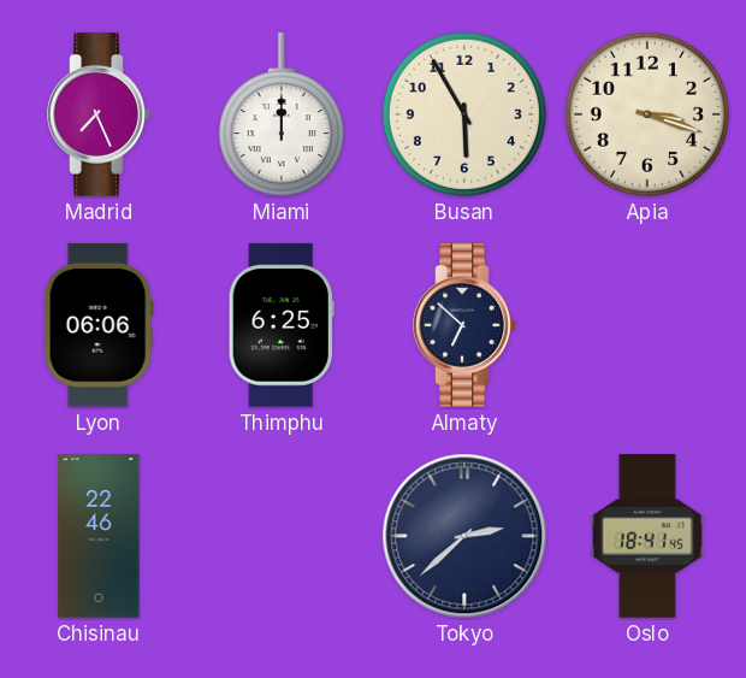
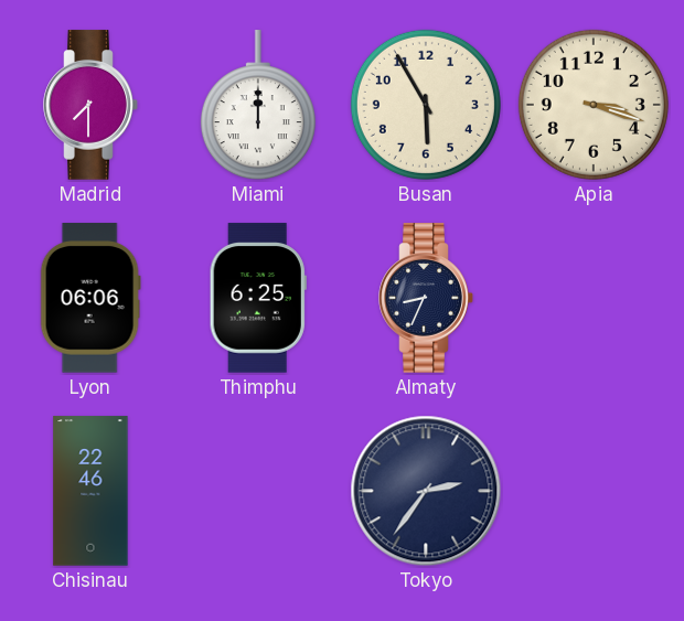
Madrid: 7:26 -> 7:30 (90, 105)
Almaty: 6:52 -> 8:34 (426, 298)
Tokyo: 2:38 -> 2:36 (426, 491)
Oslo: 18:41 -> none (647, 536)
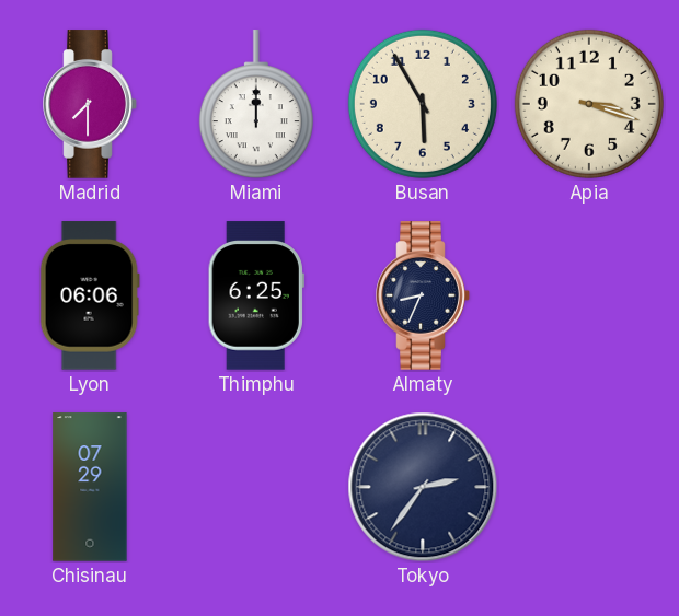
Chisinau: 22:46 -> 07:29 (90, 487)
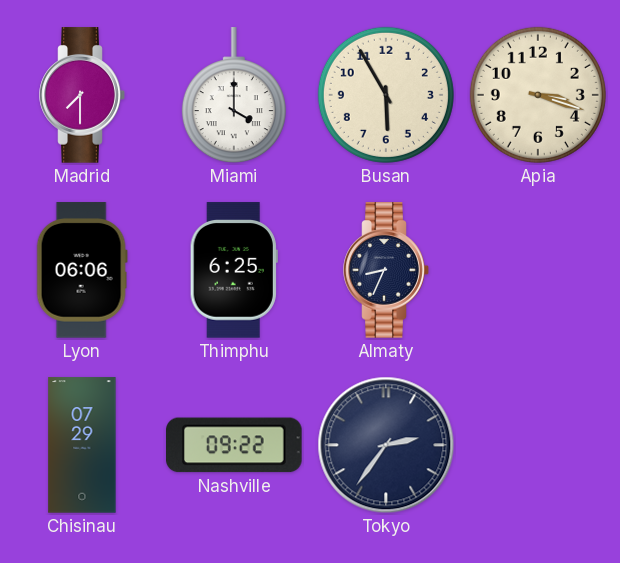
Miami: 12:00 -> 4:00 (234, 96)
Nashville: none -> 09:22 (234, 445)
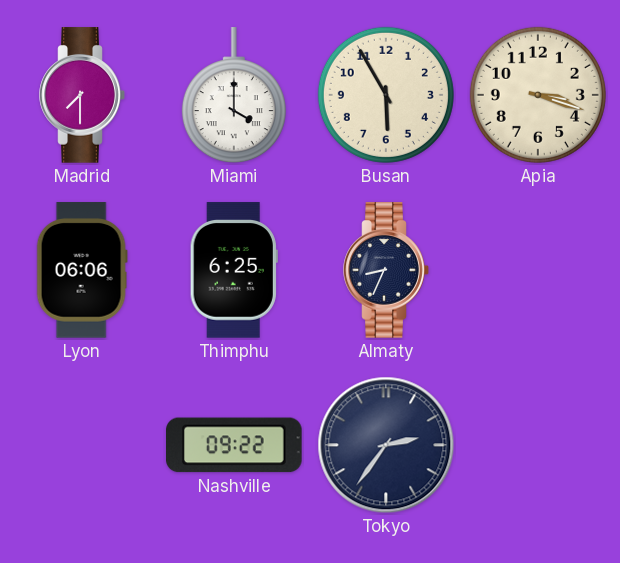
Chisinau: 07:29 -> none (82, 445)
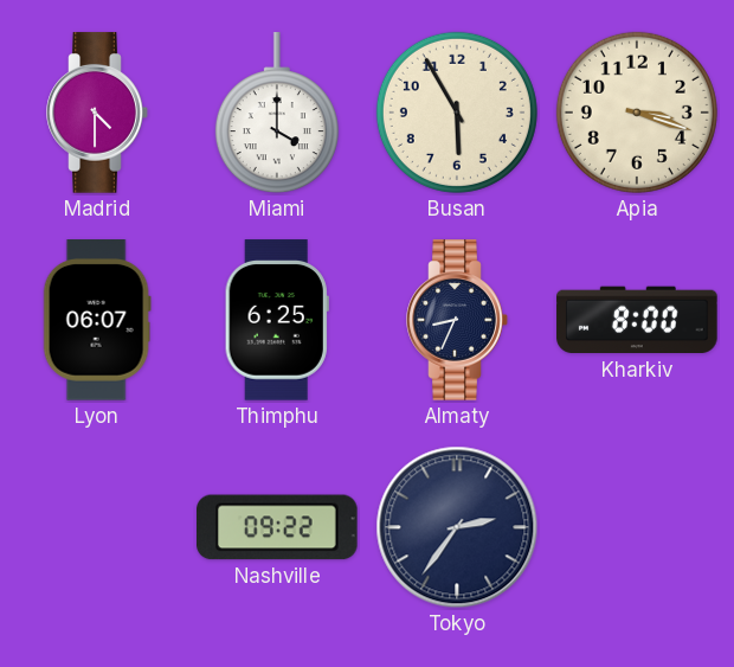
Madrid: 7:30 -> 4:30 (97, 113)
Lyon: 06:06 -> 06:07 (97, 320)
Kharkiv: none -> 8:00 (637, 320)
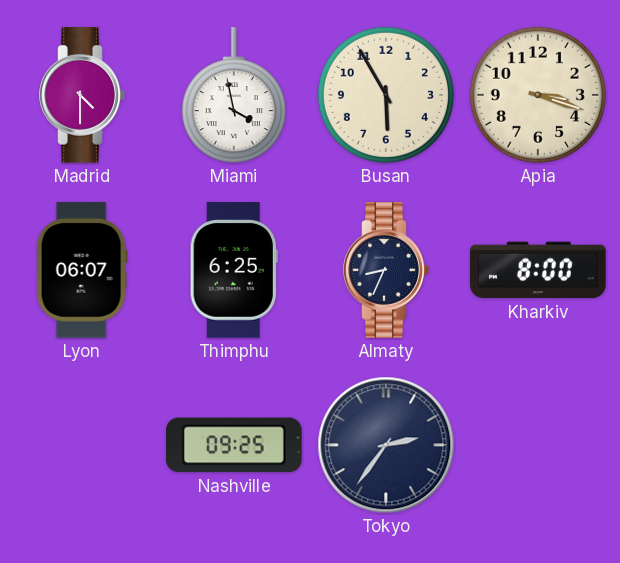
Miami: 4:00 -> 3:58 (234, 96)
Nashville: 09:22 -> 09:25 (234, 445)
